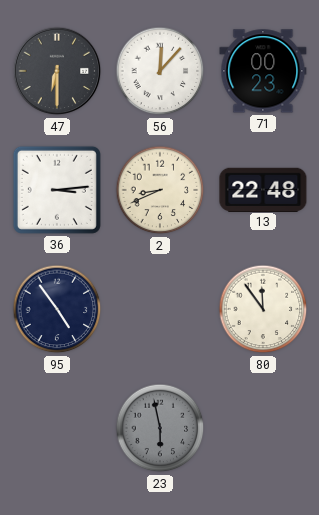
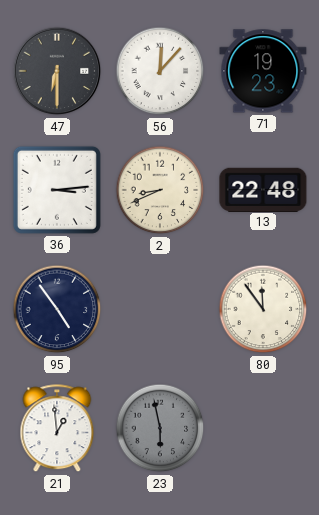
71: 00:23 -> 19:23 (263, 71)
21: none -> 12:59 (57, 429)
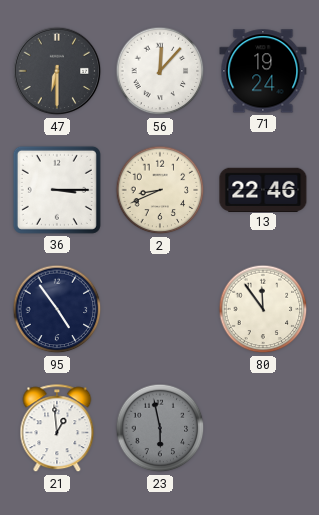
71: 19:23 -> 19:24 (263, 71)
36: 3:14 -> 3:15 (57, 190)
13: 22:48 -> 22:46 (263, 189)
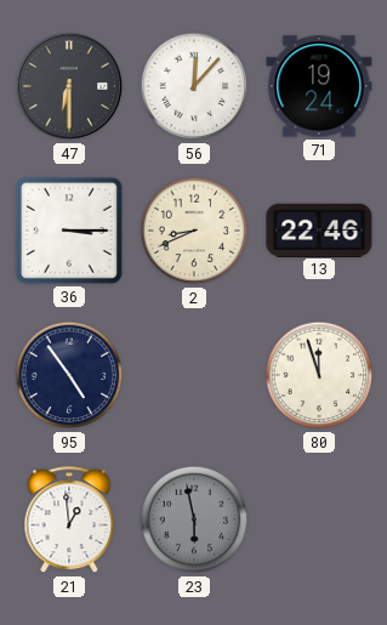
80: 11:54 -> 11:57 (319, 375)
